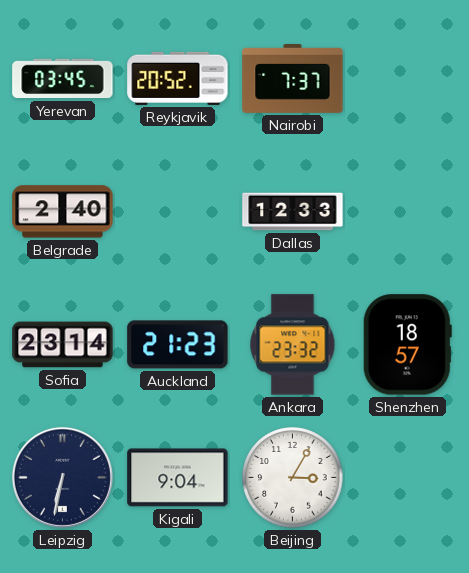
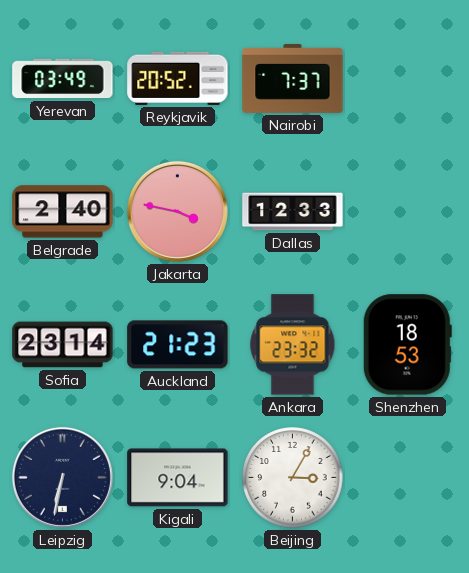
Yerevan: 03:45 -> 03:49 (63, 79)
Jakarta: none -> 3:47 (177, 211)
Shenzhen: 18:57 -> 18:53 (407, 345)
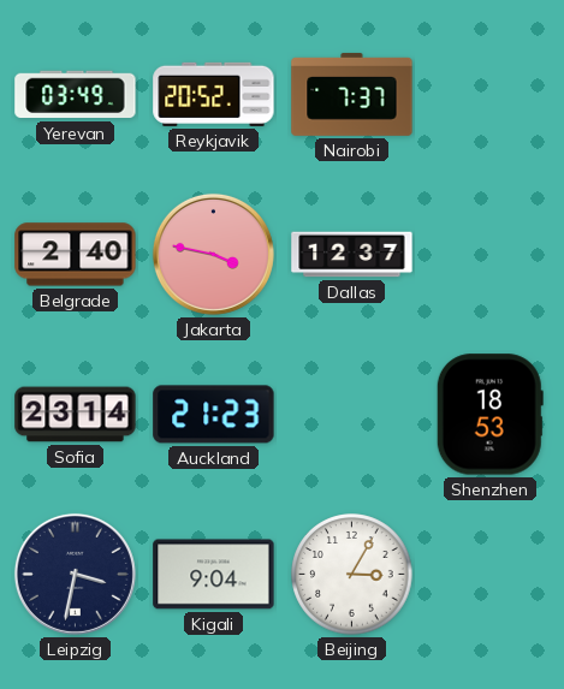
Dallas: 12:33 -> 12:37 (352, 255)
Ankara: 23:32 -> none (293, 345)
Leipzig: 6:32 -> 3:32 (75, 574)
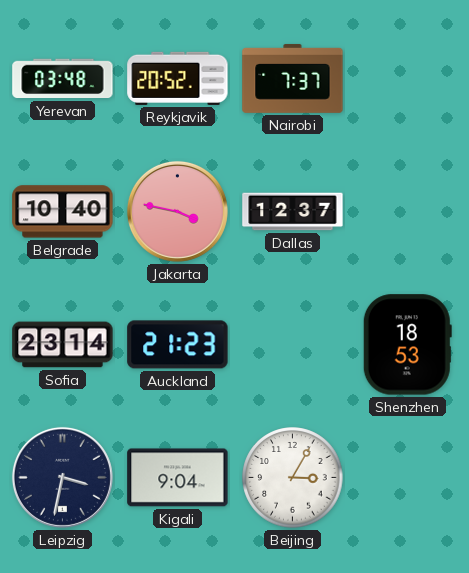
Yerevan: 03:49 -> 03:48 (63, 79)
Belgrade: 2:40 -> 10:40 (63, 212)
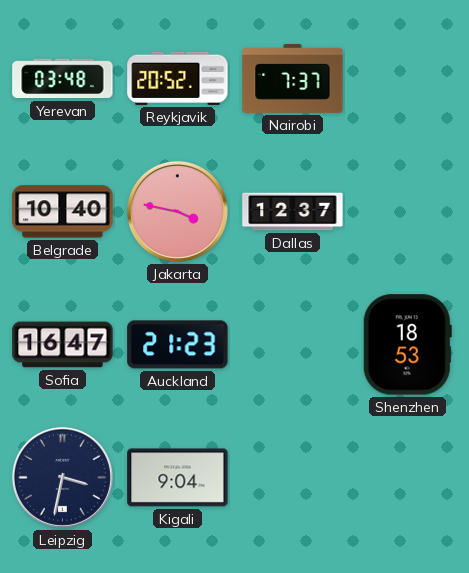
Sofia: 23:14 -> 16:47 (63, 345)
Beijing: 3:05 -> none (293, 478)
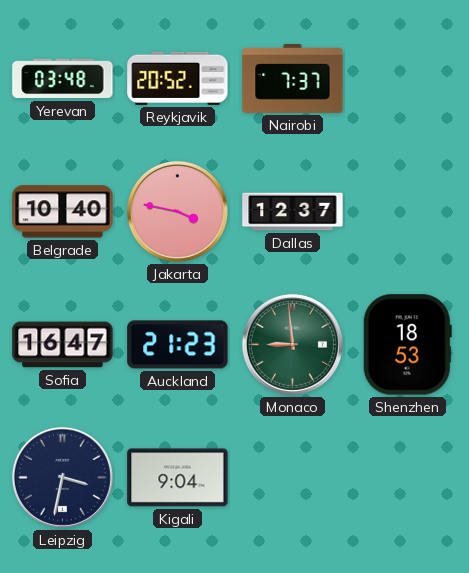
Monaco: none -> 8:59 (292, 344)
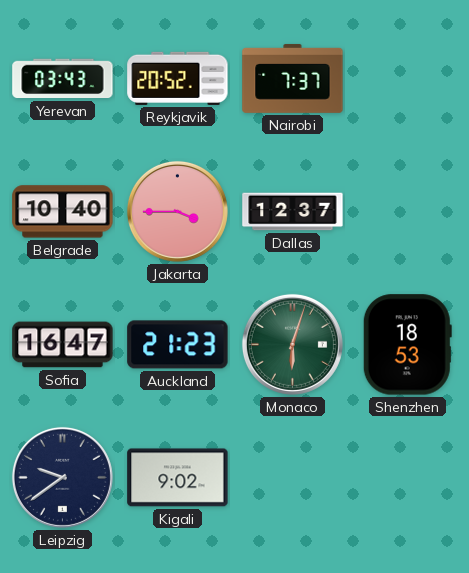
Yerevan: 03:48 -> 03:43 (63, 79)
Jakarta: 3:47 -> 3:45 (177, 211)
Monaco: 8:59 -> 6:03 (292, 344)
Leipzig: 3:32 -> 9:39 (62, 477)
Kigali: 9:04 -> 9:02 (178, 478)
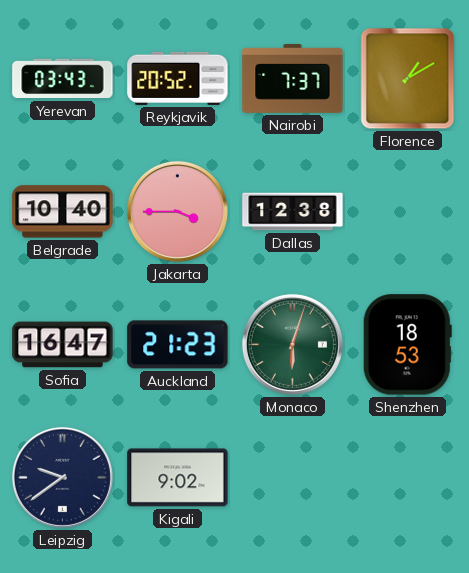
Florence: none -> 1:10 (408, 79)
Dallas: 12:37 -> 12:38 (293, 212)
